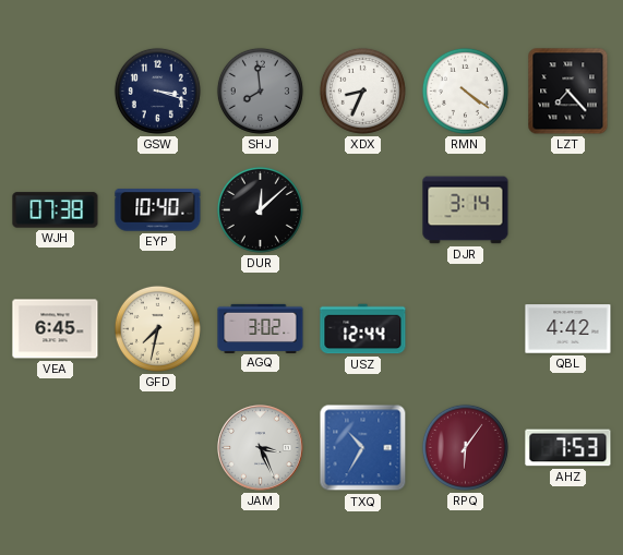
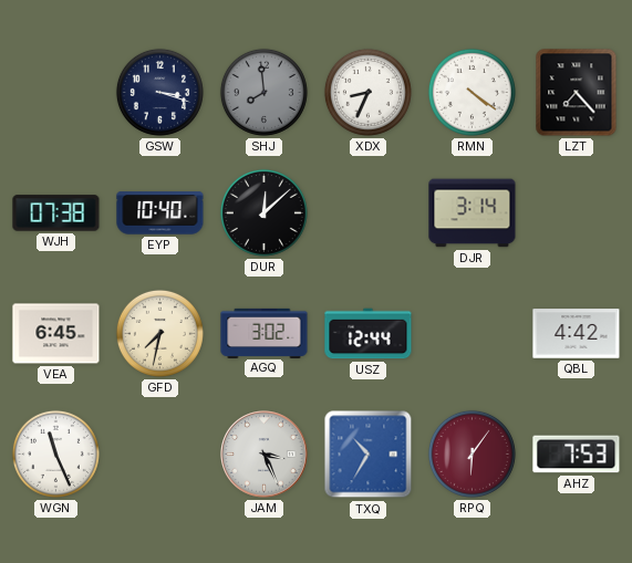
WGN: none -> 11:26 (55, 453)
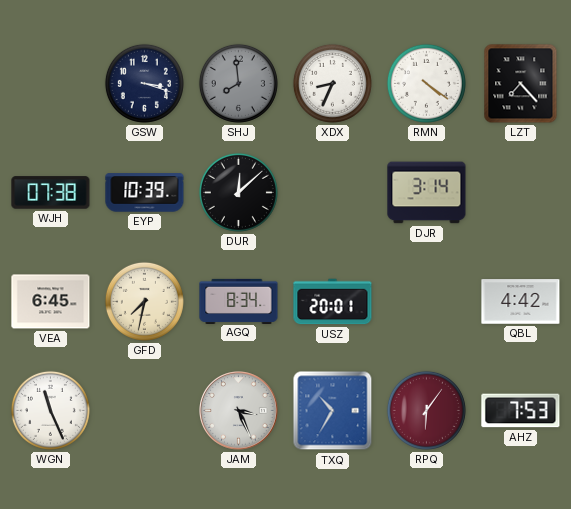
EYP: 10:40 -> 10:39 (145, 193)
AGQ: 3:02 -> 8:34 (239, 301)
USZ: 12:44 -> 20:01 (333, 302)
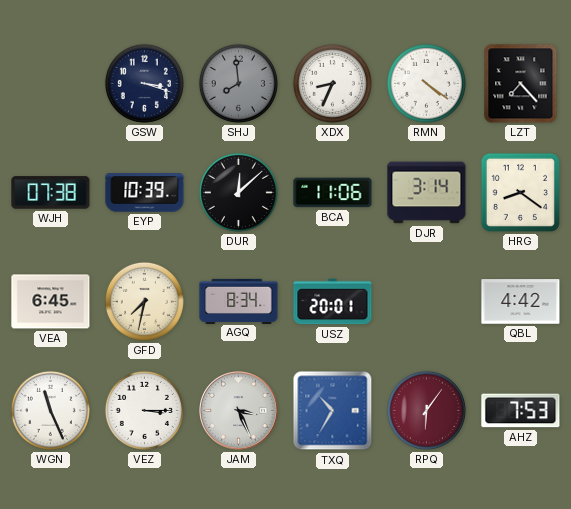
BCA: none -> 11:06 (333, 193)
HRG: none -> 8:21 (520, 192)
VEZ: none -> 3:15 (144, 410)
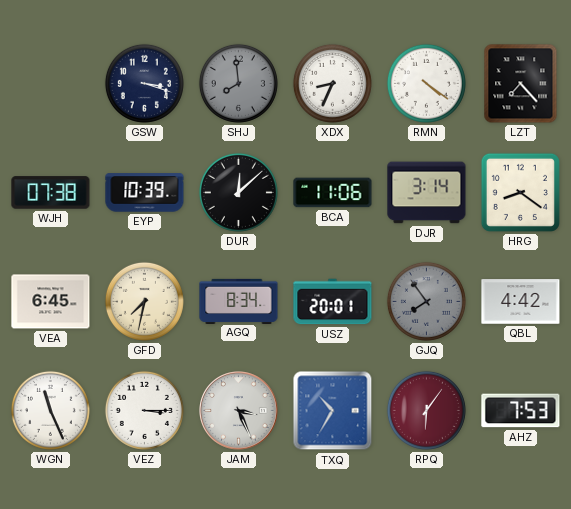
GJQ: none -> 7:54 (426, 301)
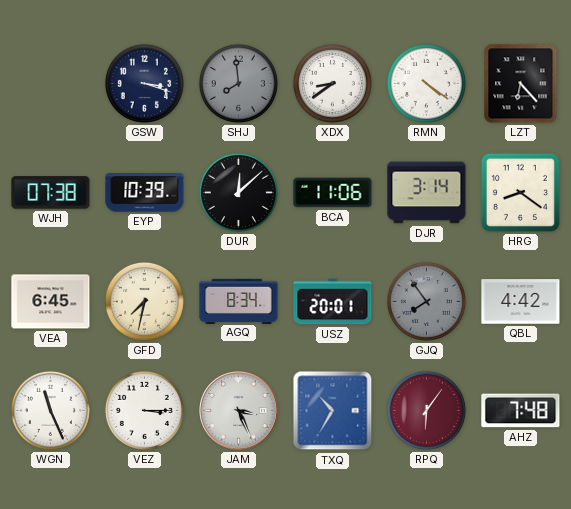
XDX: 8:34 -> 8:39 (332, 83)
LZT: 7:23 -> 6:23 (521, 84)
AHZ: 7:53 -> 7:48 (521, 411)
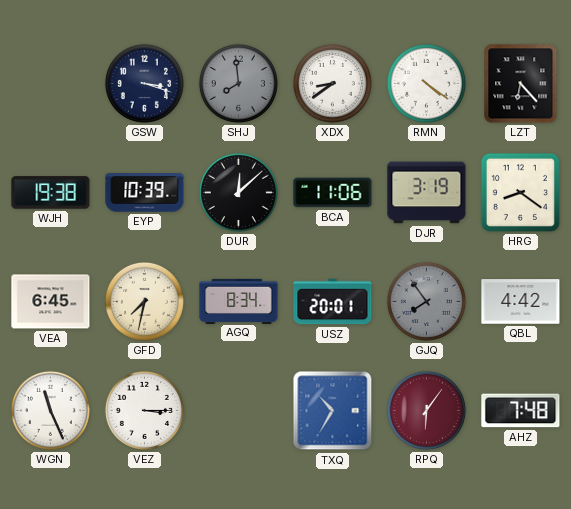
WJH: 07:38 -> 19:38 (51, 193)
DJR: 3:14 -> 3:19 (427, 193)
JAM: 3:26 -> none (239, 411)
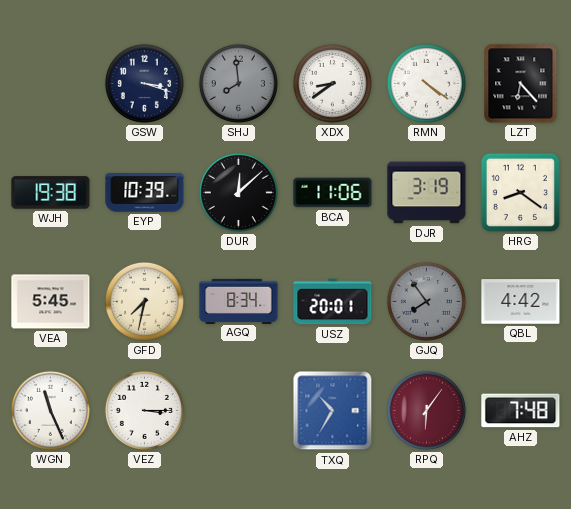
VEA: 6:45 -> 5:45 (51, 302)
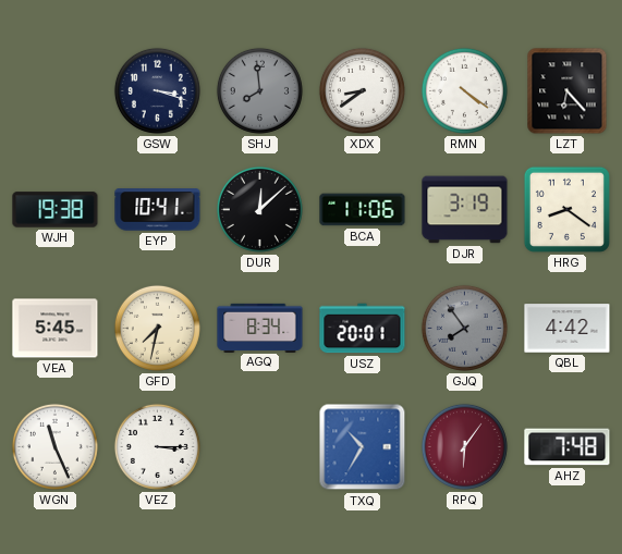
EYP: 10:39 -> 10:41 (158, 210)
